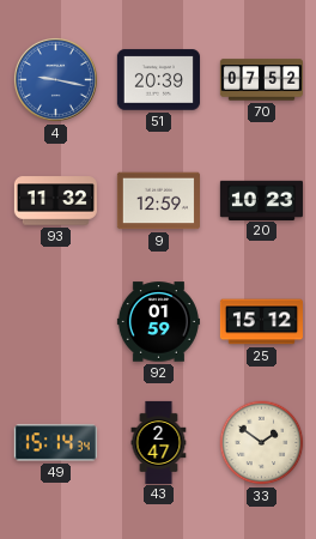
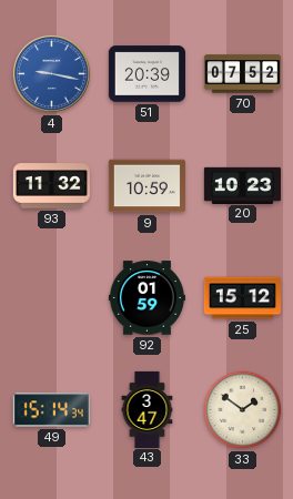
9: 12:59 -> 10:59 (146, 186)
43: 2:47 -> 3:47 (148, 409)
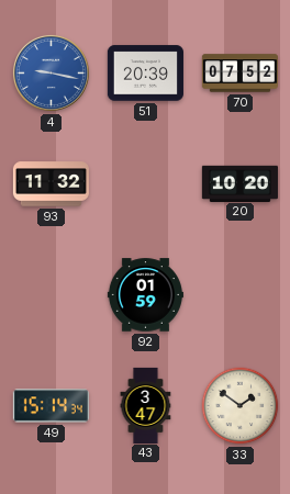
9: 10:59 -> none (146, 186)
20: 10:23 -> 10:20 (239, 183)
25: 15:12 -> none (242, 298)
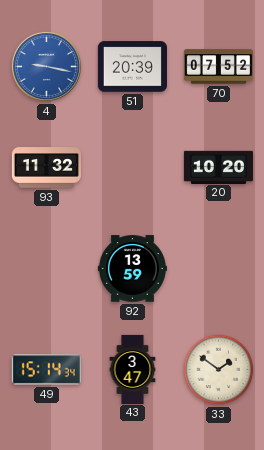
92: 01:59 -> 13:59 (132, 269)
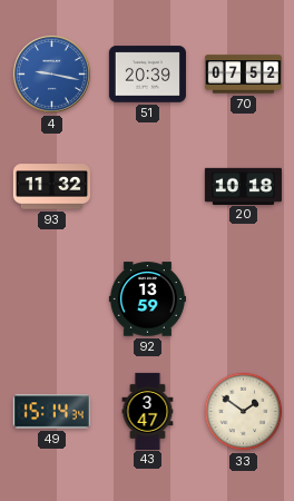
20: 10:20 -> 10:18 (243, 186)
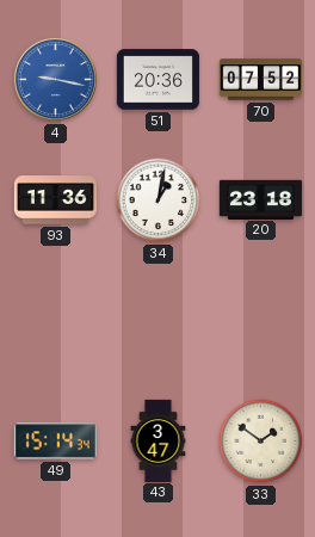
51: 20:39 -> 20:36 (157, 80)
93: 11:32 -> 11:36 (55, 200)
34: none -> 1:02 (159, 200)
20: 10:18 -> 23:18 (260, 199)
92: 13:59 -> none (147, 299)
